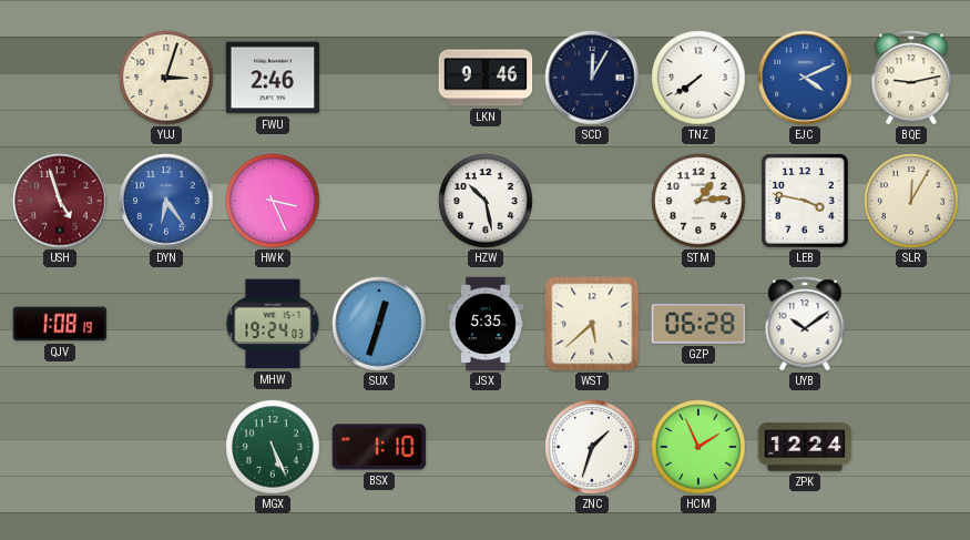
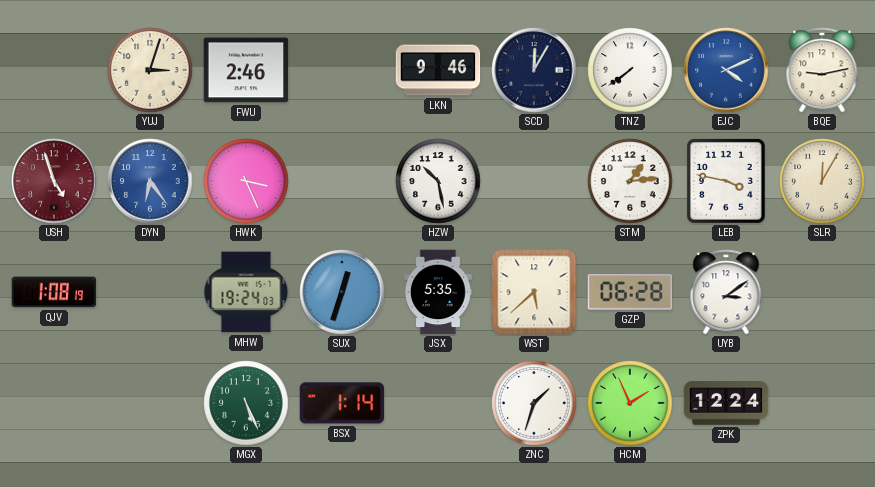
UYB: 10:09 -> 3:09 (726, 292)
BSX: 1:10 -> 1:14 (342, 403)
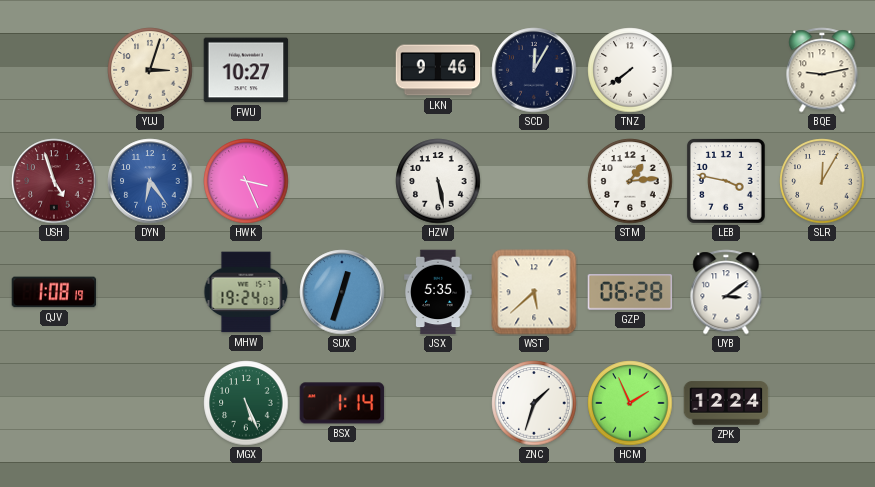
FWU: 2:46 -> 10:27 (246, 70)
EJC: 4:11 -> none (726, 70)
HZW: 10:28 -> 5:28 (438, 181)
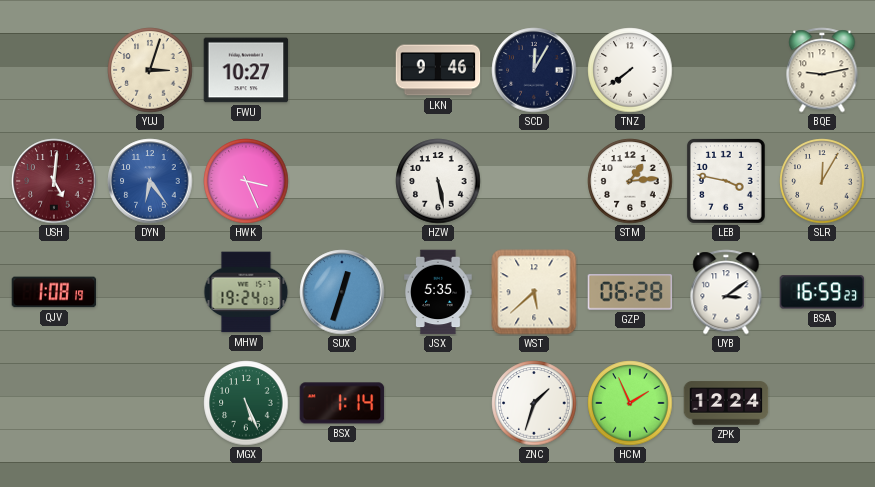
USH: 4:57 -> 5:01 (54, 181)
BSA: none -> 16:59 (822, 292)
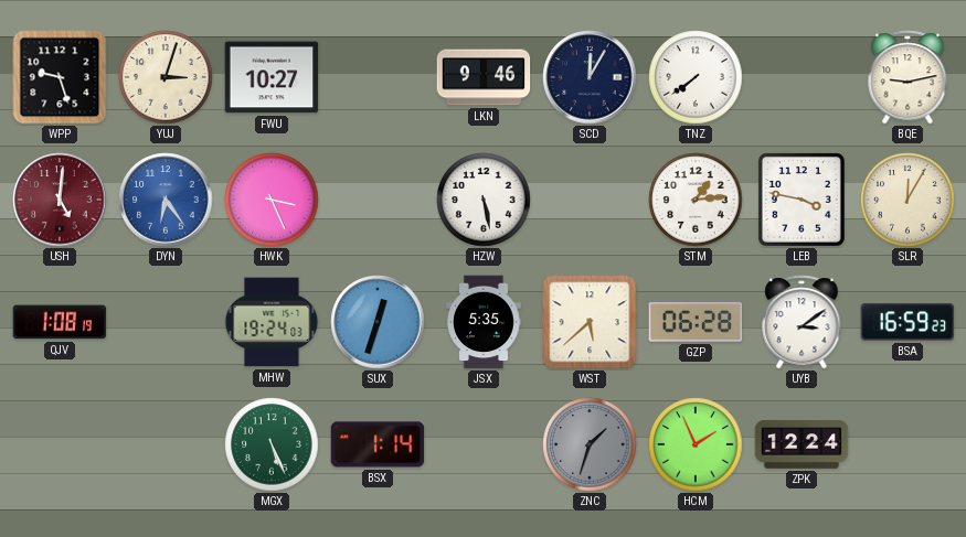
WPP: none -> 9:27 (60, 77)
ZNC dial: white -> grey (590, 444)
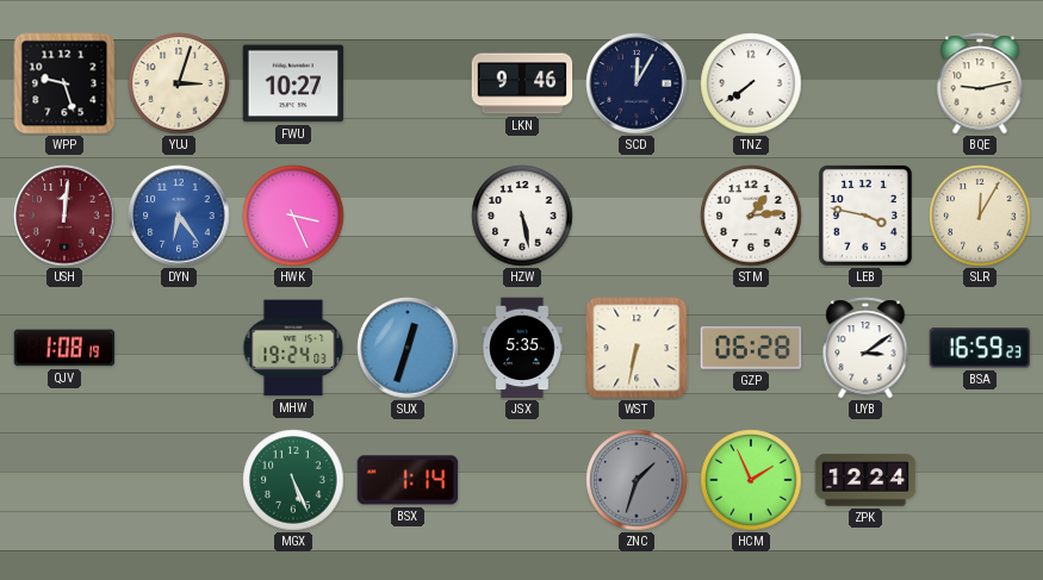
USH: 5:01 -> 12:01 (64, 216)
WST: 5:38 -> 6:32 (637, 348)
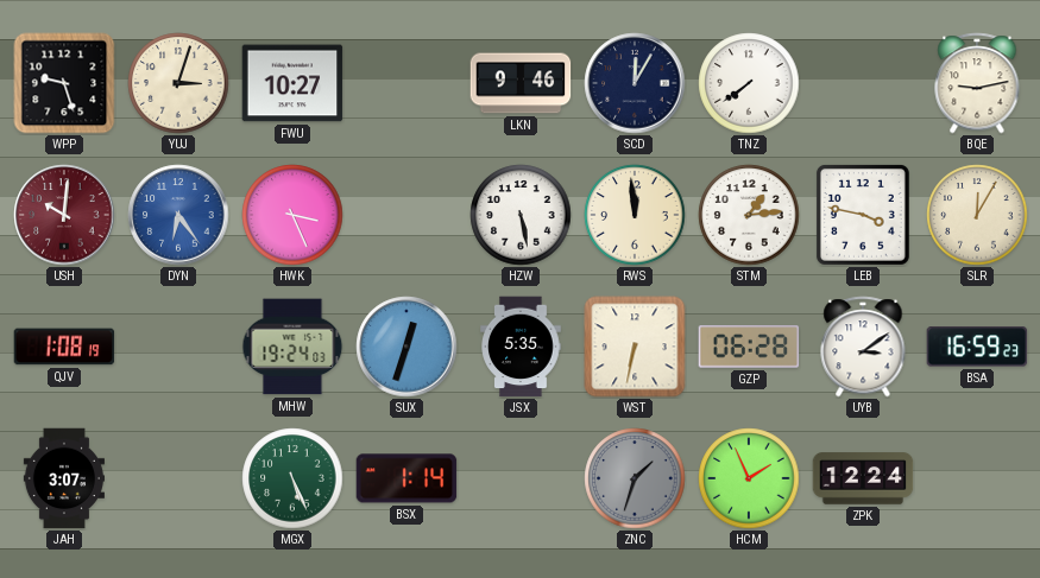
USH: 12:01 -> 10:01 (64, 215)
RWS: none -> 11:59 (635, 215)
JAH: none -> 3:07 (64, 478)
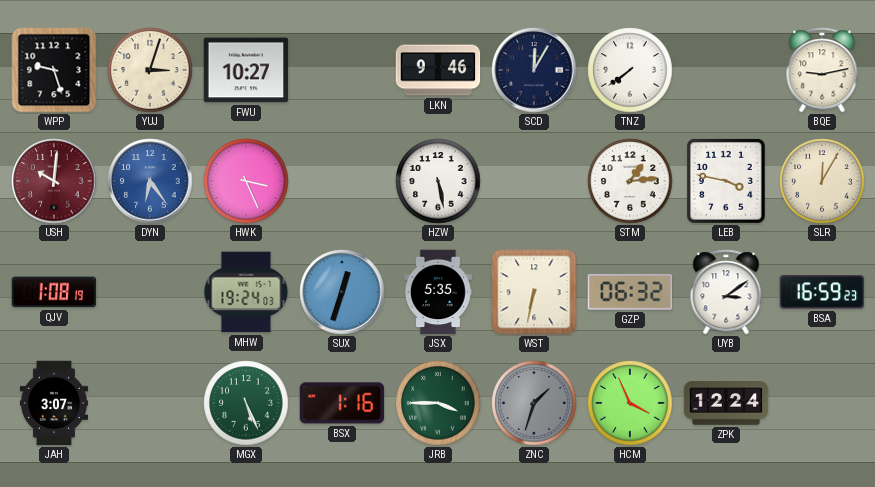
RWS: 11:59 -> none (635, 215)
GZP: 06:28 -> 06:32 (630, 292)
BSX: 1:14 -> 1:16 (342, 403)
JRB: none -> 3:45 (438, 403)
HCM: 1:56 -> 3:56 (630, 403)
